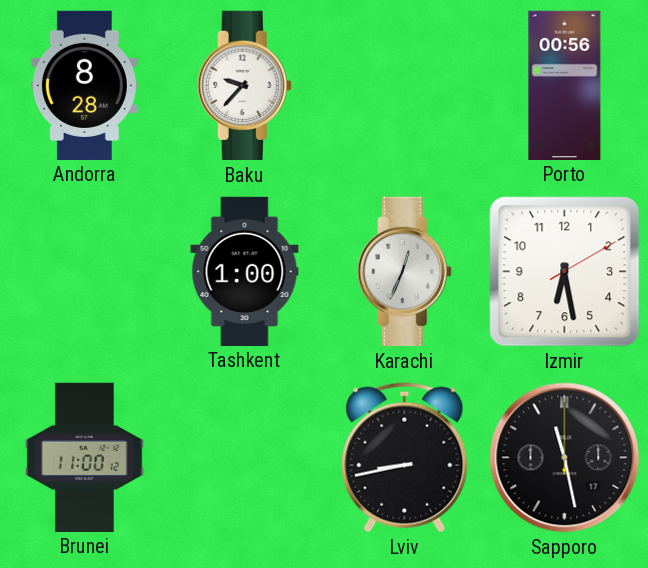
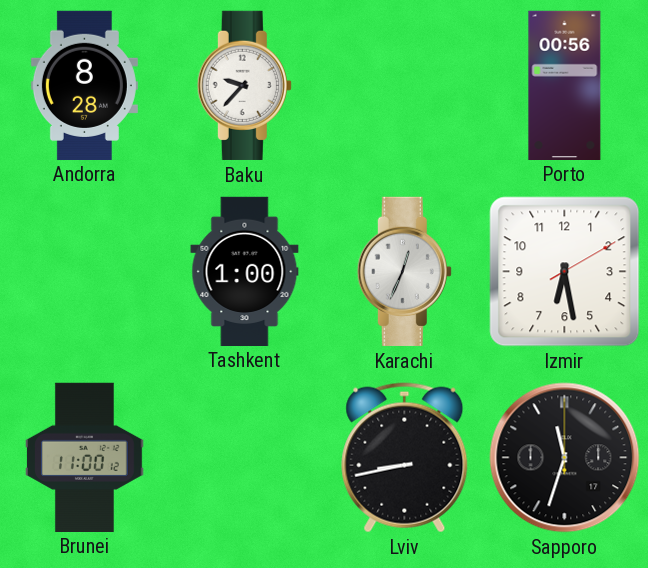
Sapporo: 11:28 -> 11:33 (565, 458)
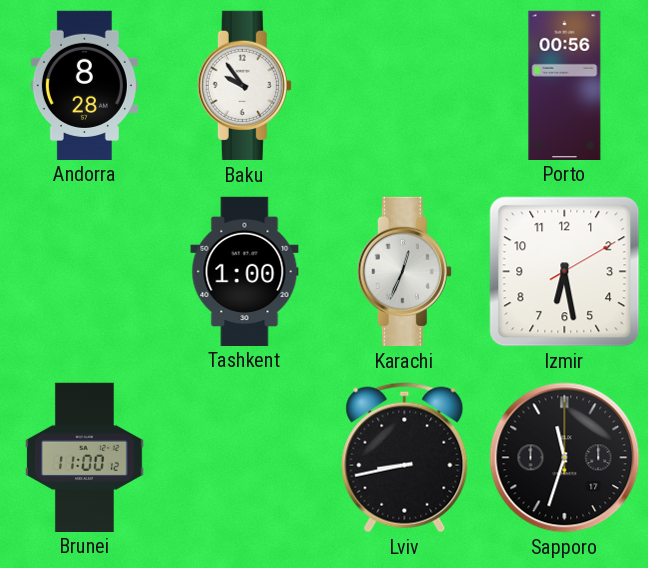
Baku: 9:37 -> 9:54 (244, 85)
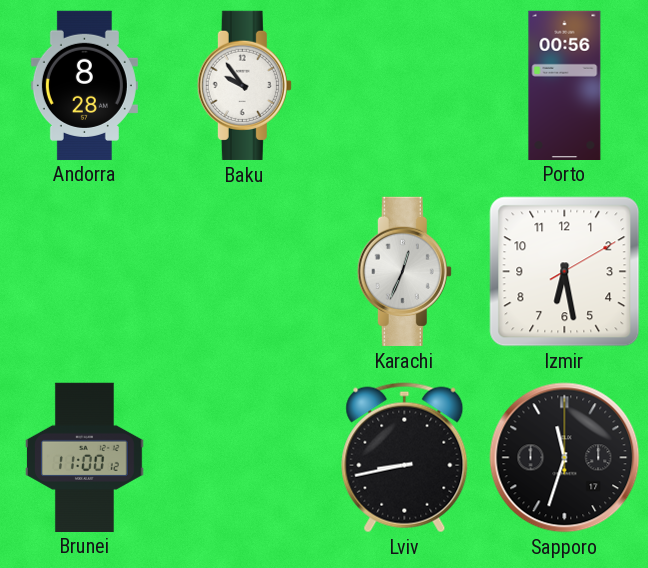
Tashkent: 1:00 -> none (245, 271)
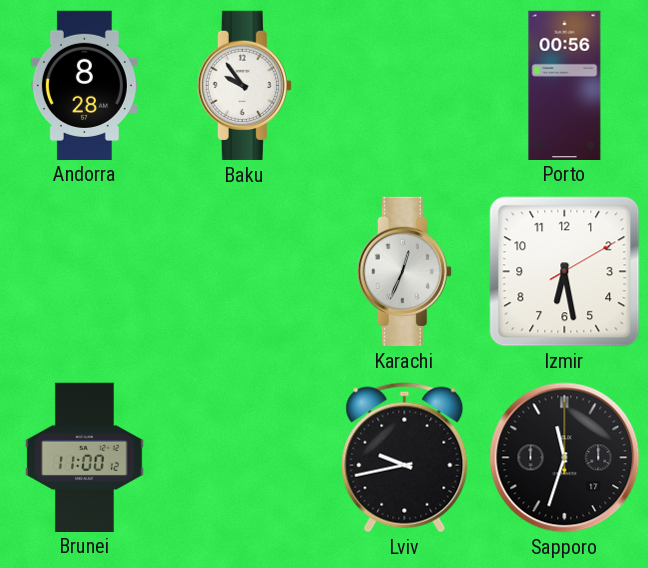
Lviv: 8:43 -> 9:43 (405, 458)
